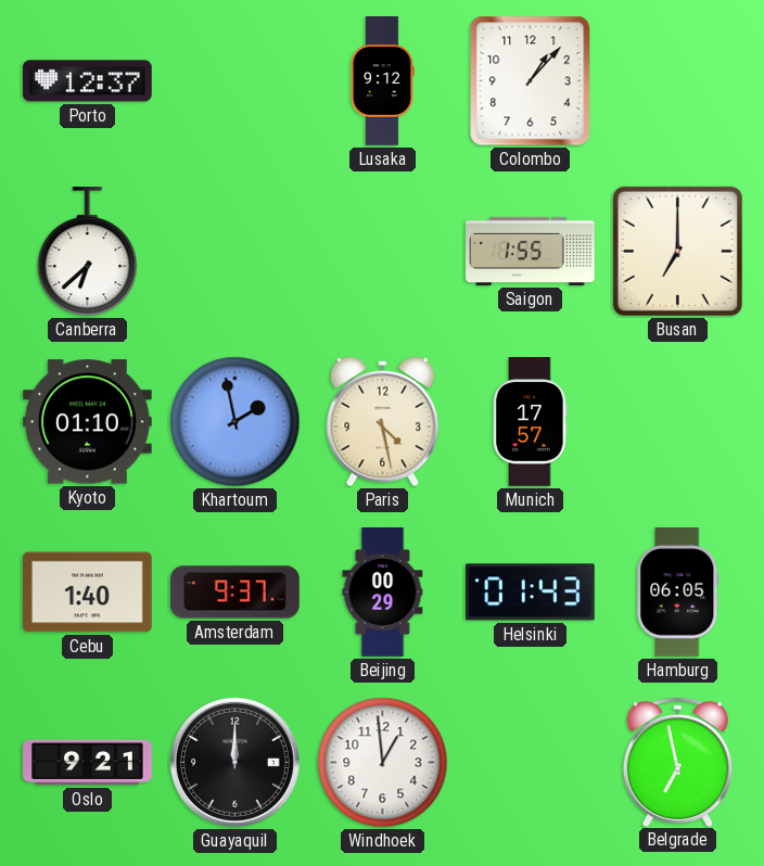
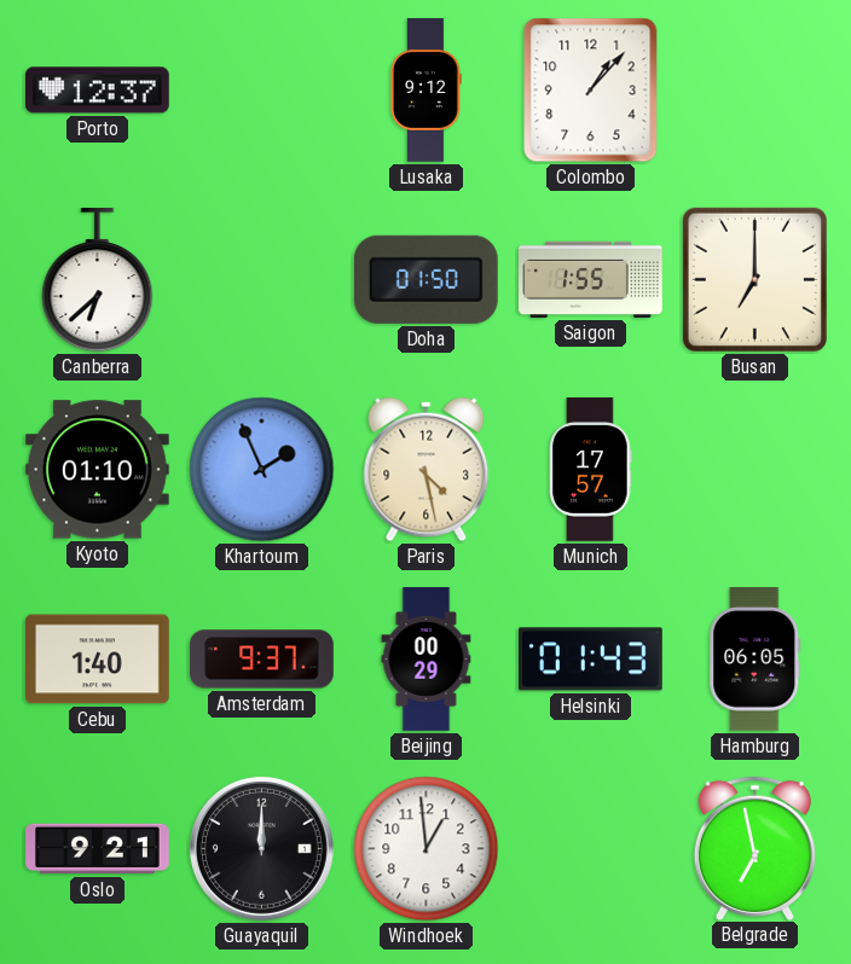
Doha: none -> 01:50 (425, 279)
Khartoum: 1:58 -> 1:56 (262, 470)
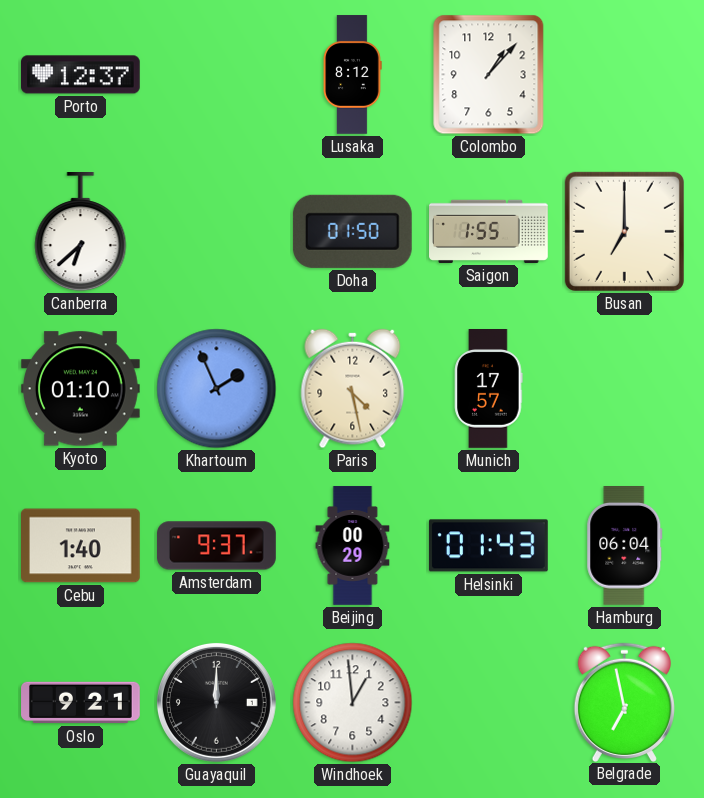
Lusaka: 9:12 -> 8:12 (352, 75)
Hamburg: 06:05 -> 06:04 (625, 546)
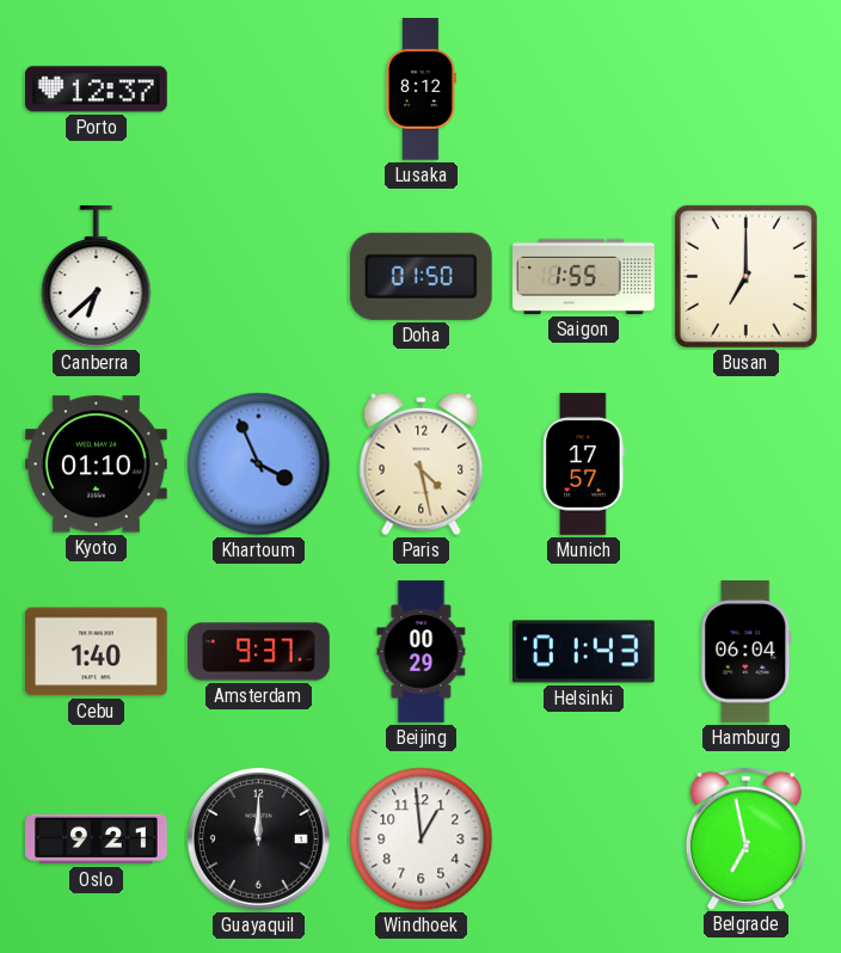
Colombo: 1:07 -> none (489, 75)
Khartoum: 1:56 -> 3:56 (259, 465)
